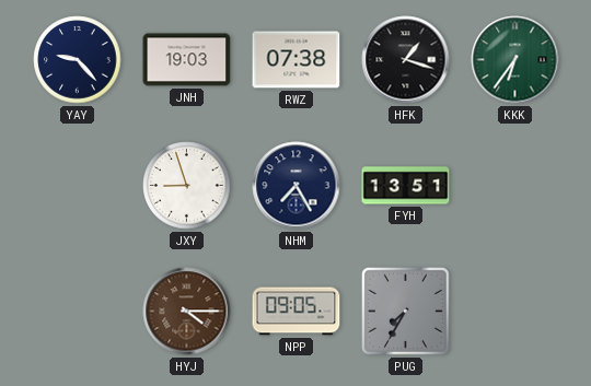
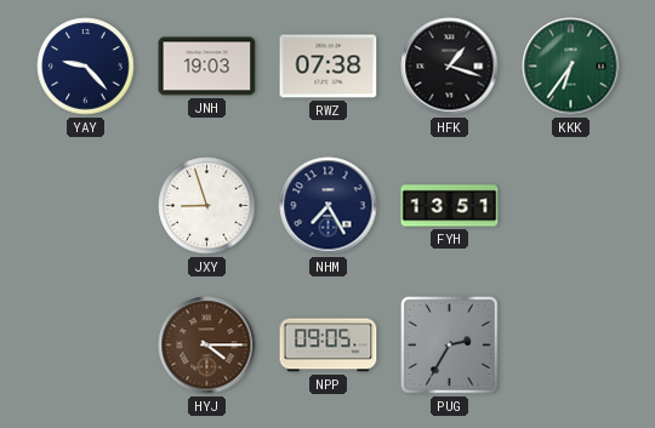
PUG: 7:35 -> 2:35 (449, 344)
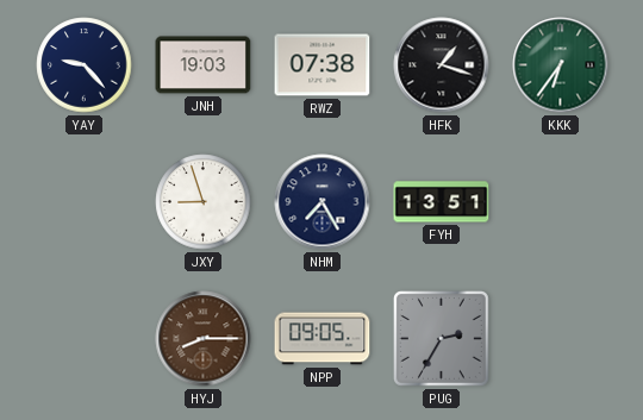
HYJ: 4:15 -> 8:15 (204, 339)
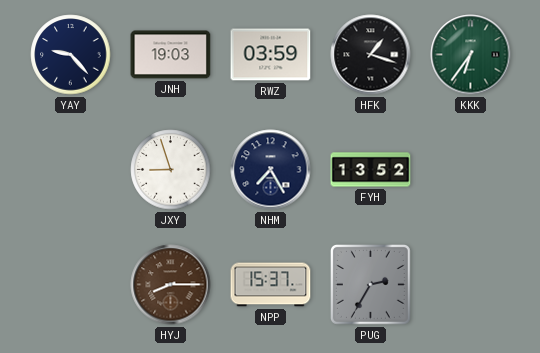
RWZ: 07:38 -> 03:59 (271, 55)
FYH: 13:51 -> 13:52 (371, 170)
NPP: 09:05 -> 15:37 (271, 285)
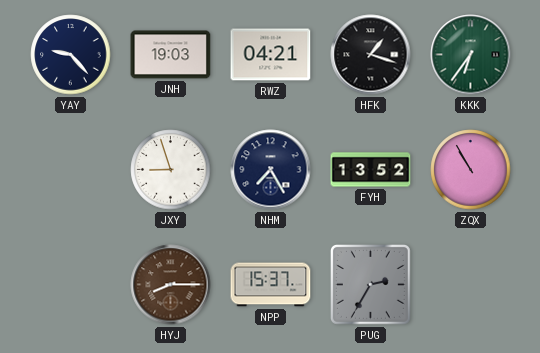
RWZ: 03:59 -> 04:21 (271, 55)
ZQX: none -> 10:55 (471, 170)
